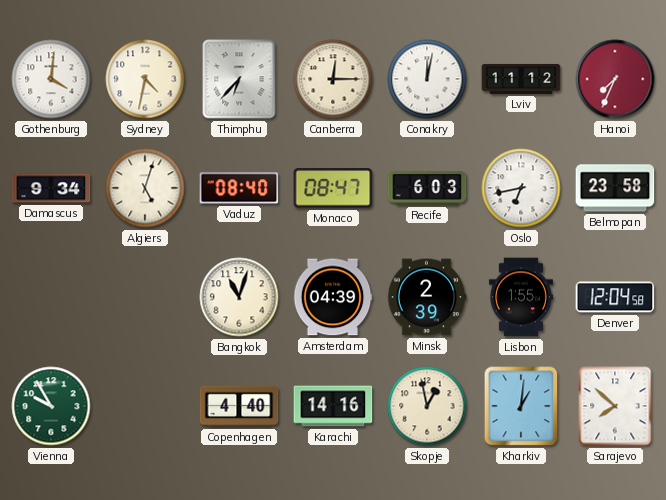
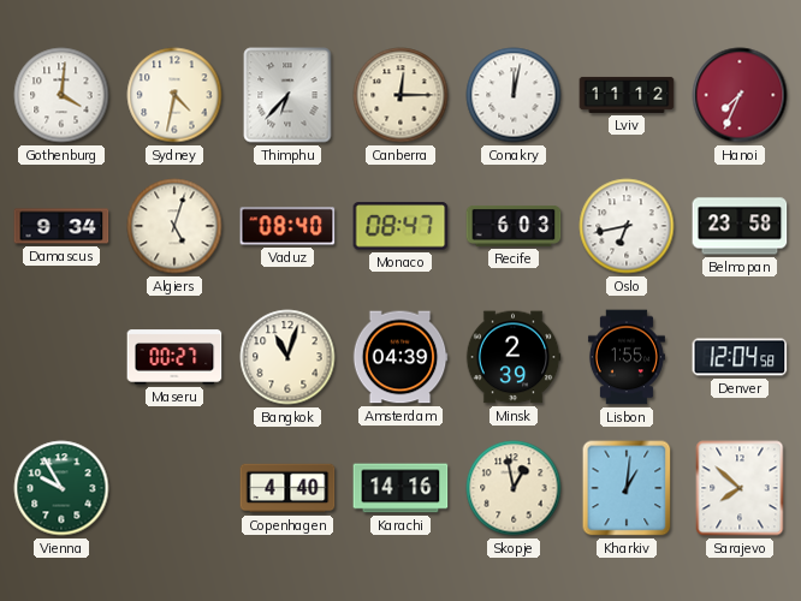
Maseru: none -> 00:27 (174, 357)
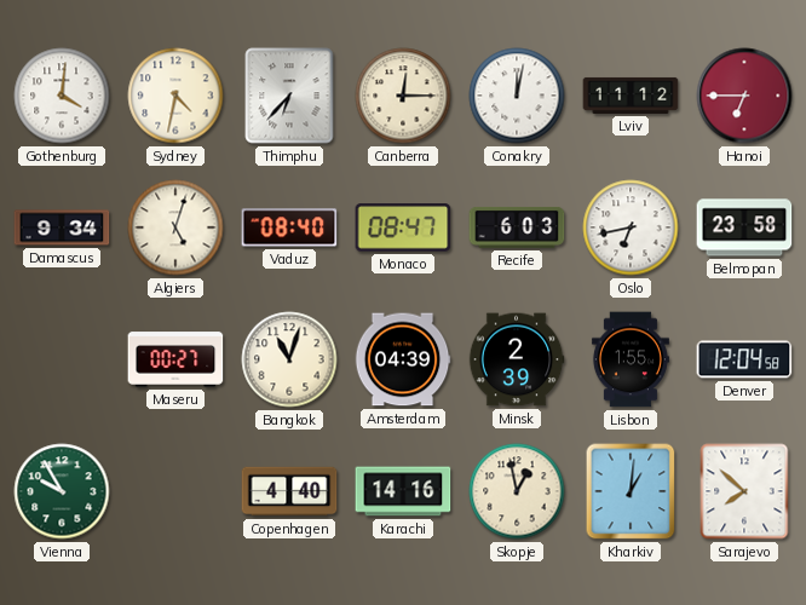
Hanoi: 7:34 -> 6:45 (744, 96)
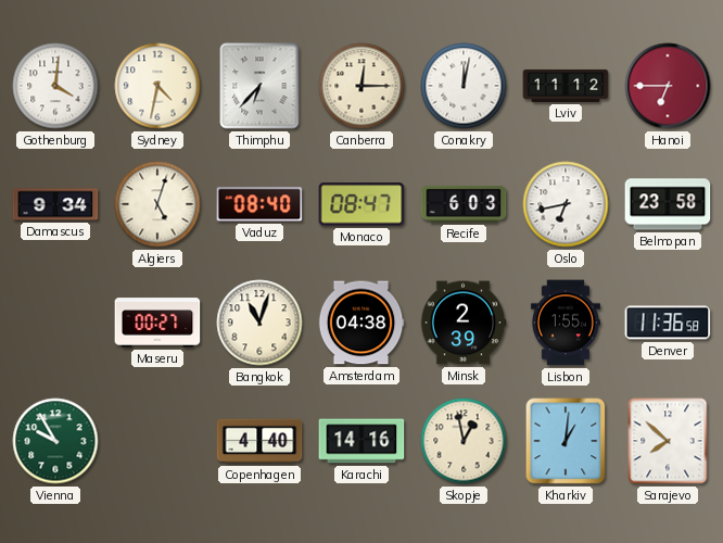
Amsterdam: 04:39 -> 04:38 (361, 323)
Denver: 12:04 -> 11:36 (668, 323)
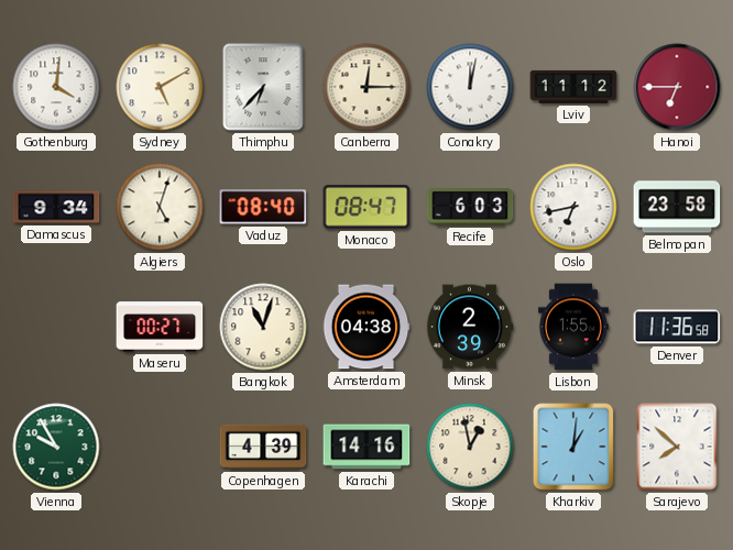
Sydney: 4:32 -> 5:10 (160, 87)
Copenhagen: 4:40 -> 4:39 (263, 447)
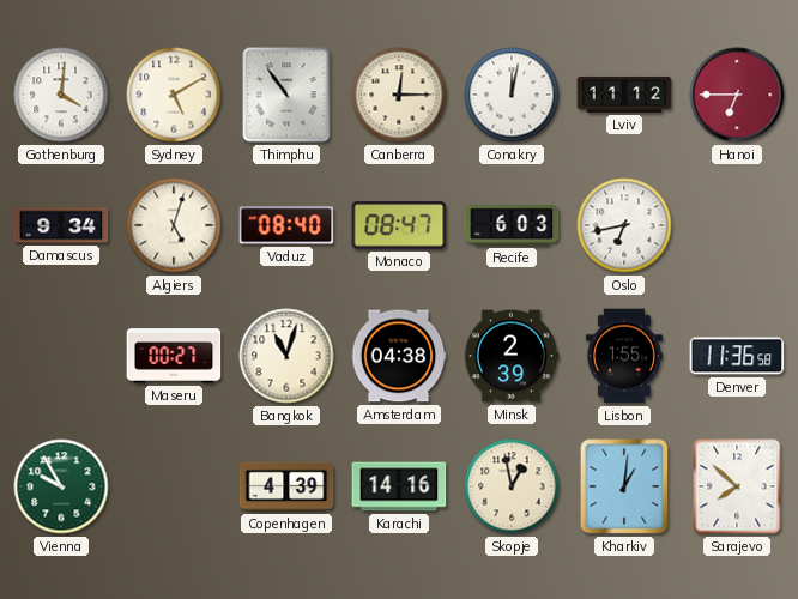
Thimphu: 6:37 -> 10:54 (286, 95)
Belmopan: 23:58 -> none (677, 207)
